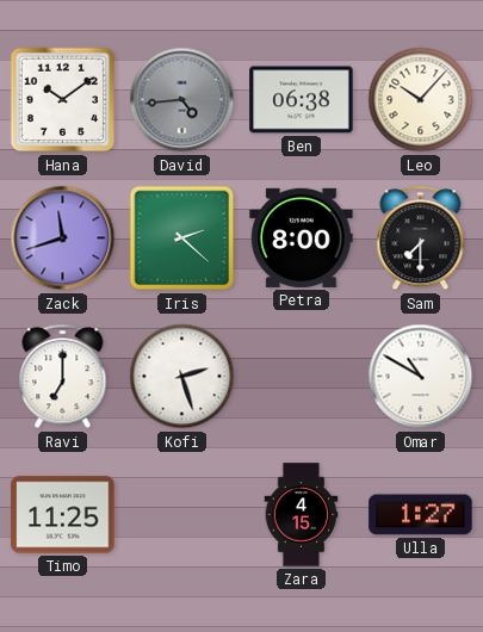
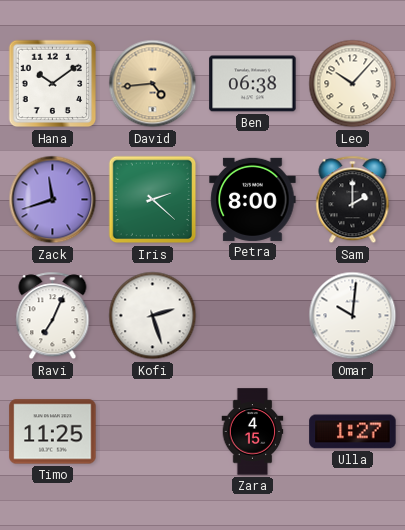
David dial: grey -> champagne (153, 84)
Sam: 7:30 -> 2:00 (353, 200)
Ravi: 7:00 -> 7:04 (53, 316)
Omar: 10:50 -> 10:01 (353, 316)
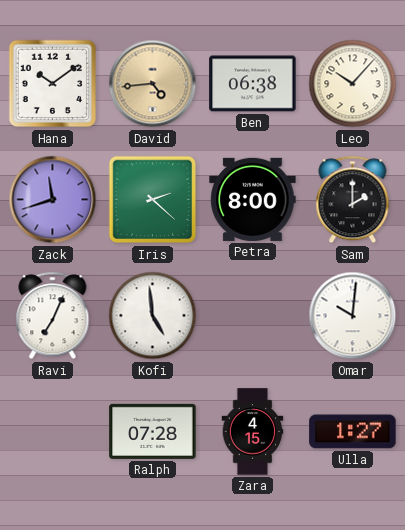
Kofi: 2:27 -> 4:59 (153, 316)
Timo: 11:25 -> none (53, 432)
Ralph: none -> 07:28 (153, 431)
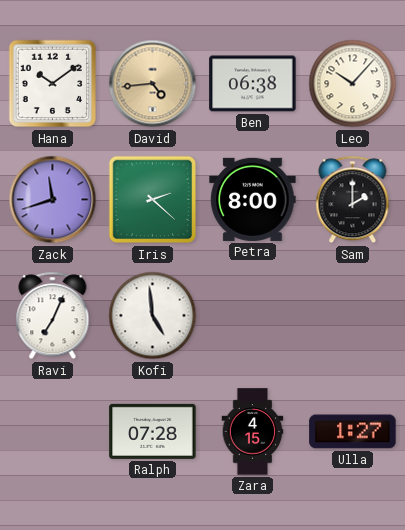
Omar: 10:01 -> none (353, 316)
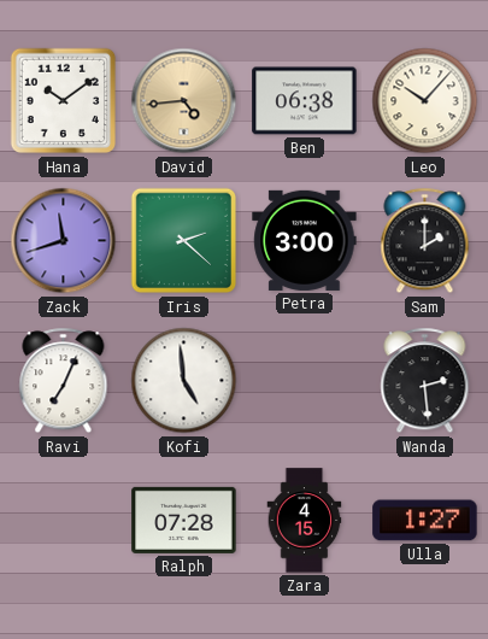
Petra: 8:00 -> 3:00 (305, 240)
Wanda: none -> 2:29 (425, 381)
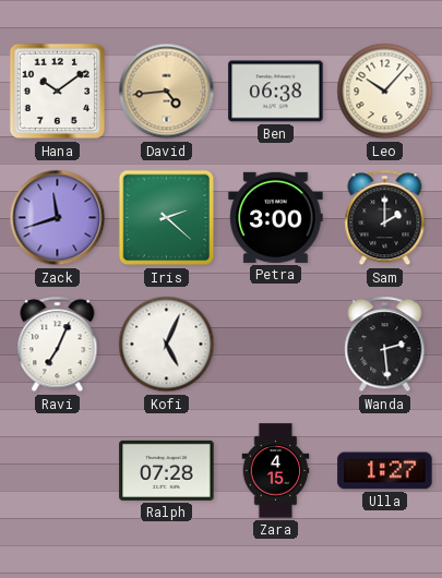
Kofi: 4:59 -> 5:04 (167, 345)
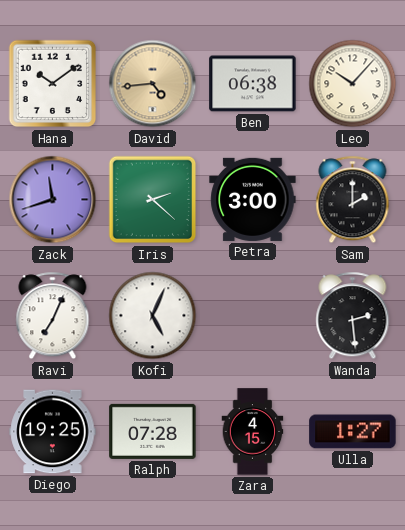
Diego: none -> 19:25 (53, 432)
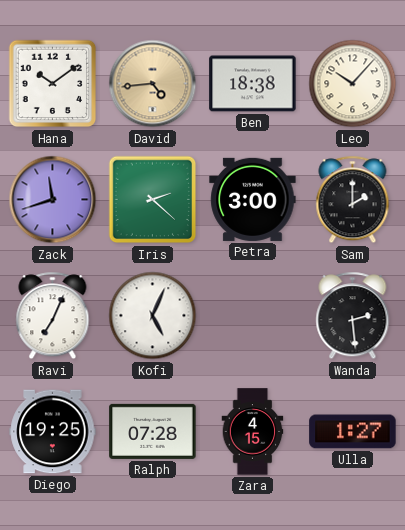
Ben: 06:38 -> 18:38 (253, 84)
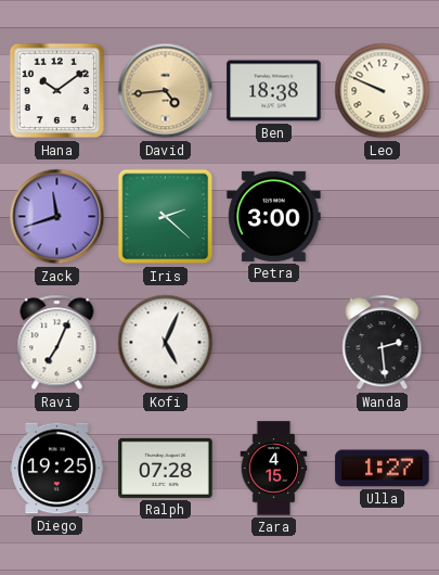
Leo: 10:07 -> 9:49 (383, 91)
Sam: 2:00 -> none (353, 200)
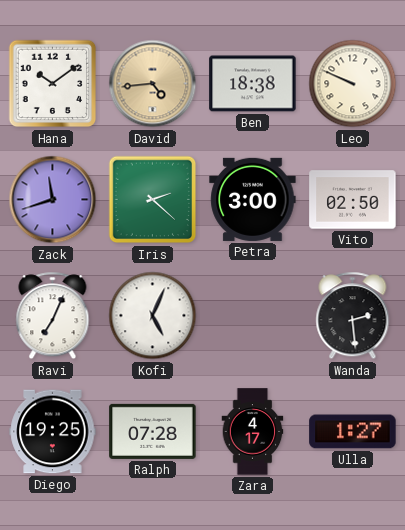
Vito: none -> 02:50 (353, 200)
Zara: 4:15 -> 4:17 (253, 432)
